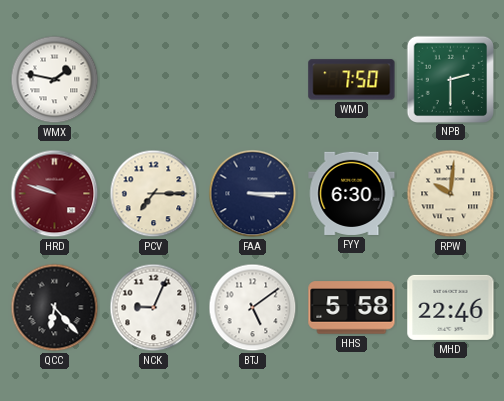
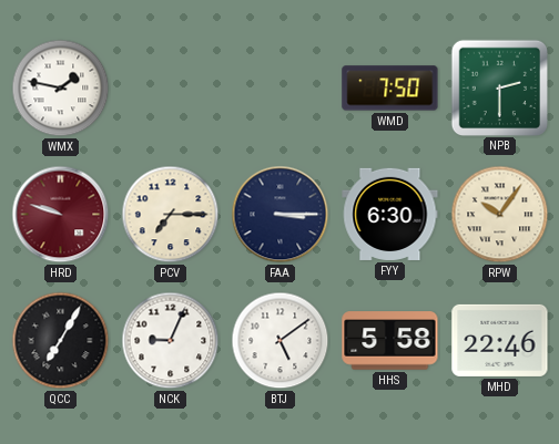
RPW: 10:01 -> 10:06 (500, 215)
QCC: 6:23 -> 7:05 (61, 341)
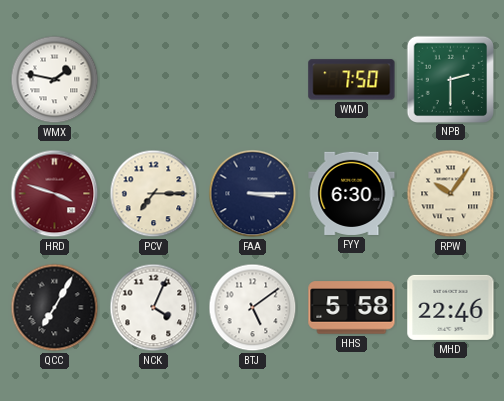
HRD: 9:48 -> 3:48 (55, 194)
NCK: 9:04 -> 4:04 (154, 308)
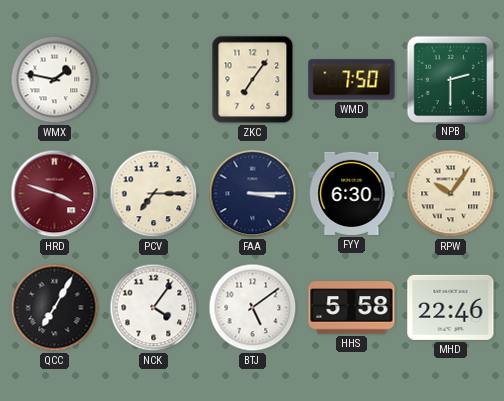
ZKC: none -> 7:06 (253, 80)
NCK: 4:04 -> 4:06 (154, 308)
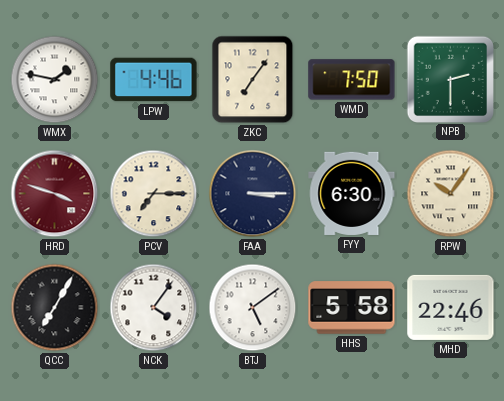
LPW: none -> 4:46 (154, 80)
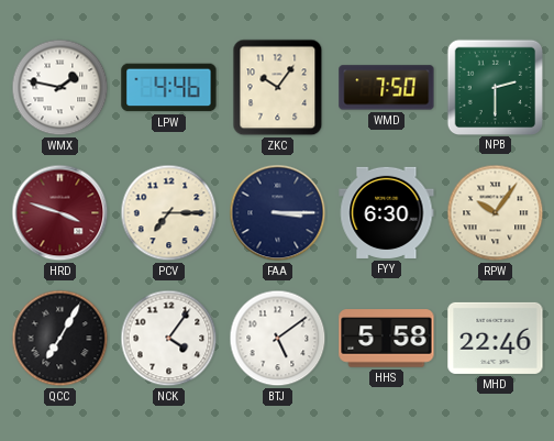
ZKC: 7:06 -> 10:06 (278, 88)
